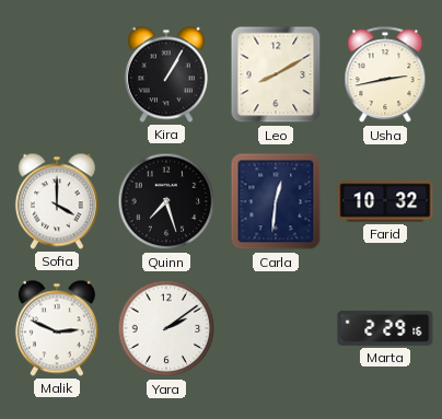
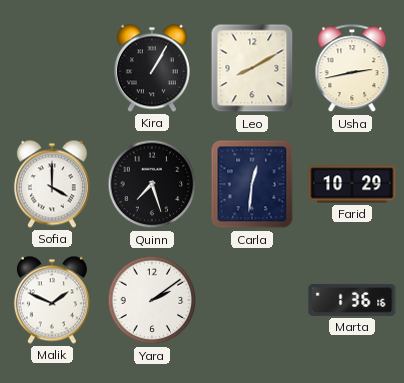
Farid: 10:32 -> 10:29 (352, 184)
Malik: 2:49 -> 1:49 (52, 300)
Marta: 2:29 -> 1:36 (352, 300)
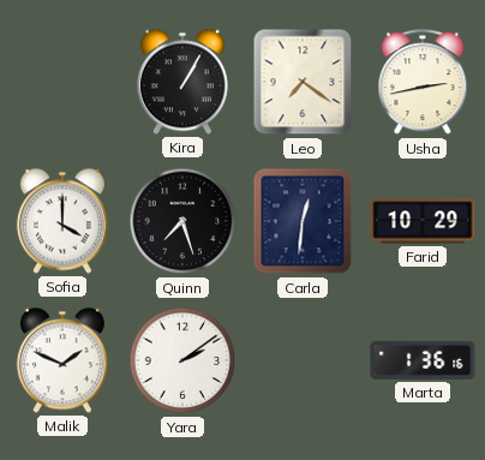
Leo: 8:10 -> 7:21 (303, 82)
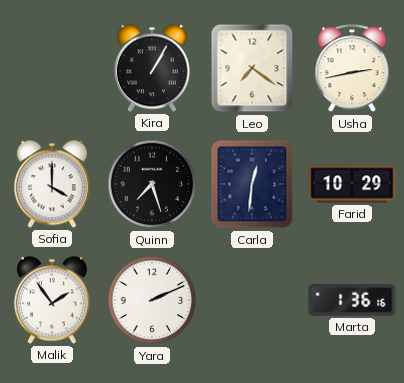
Malik: 1:49 -> 1:54 (52, 300)
Yara: 2:09 -> 2:11 (152, 300)
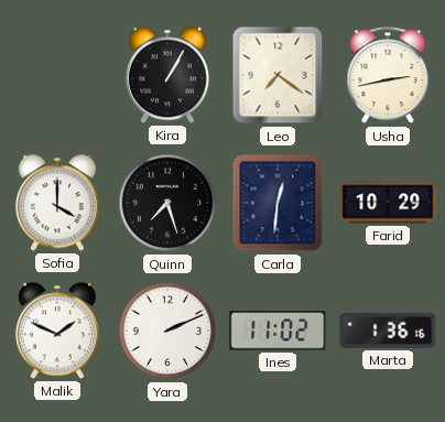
Malik: 1:54 -> 1:49 (57, 331)
Ines: none -> 11:02 (278, 331)
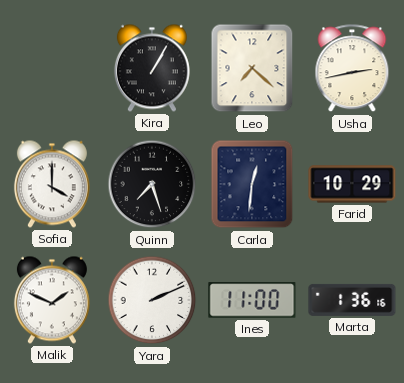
Leo: 7:21 -> 7:22 (252, 68)
Ines: 11:02 -> 11:00 (252, 300)
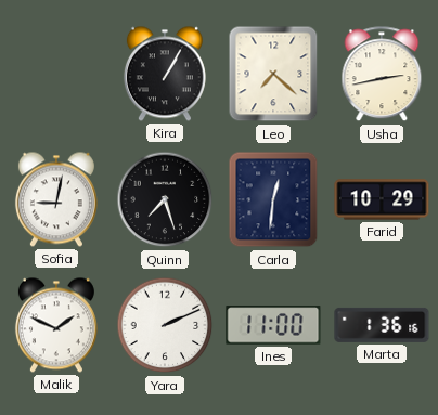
Sofia: 4:00 -> 9:02 (56, 199)
